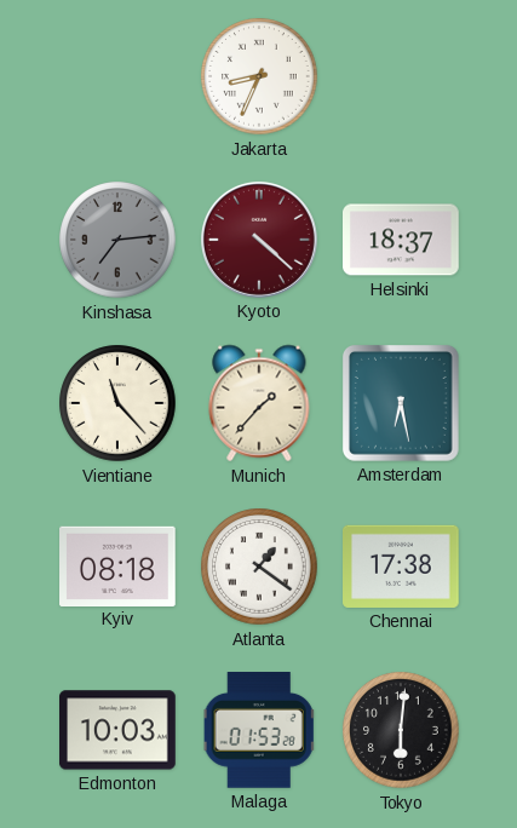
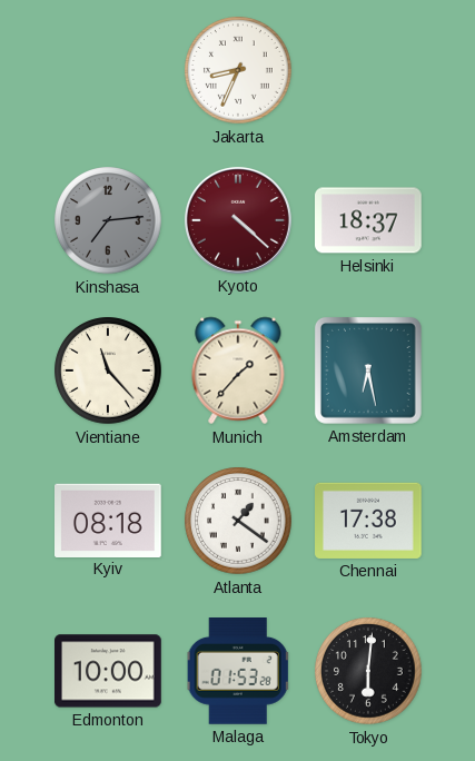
Edmonton: 10:03 -> 10:00 (108, 671)
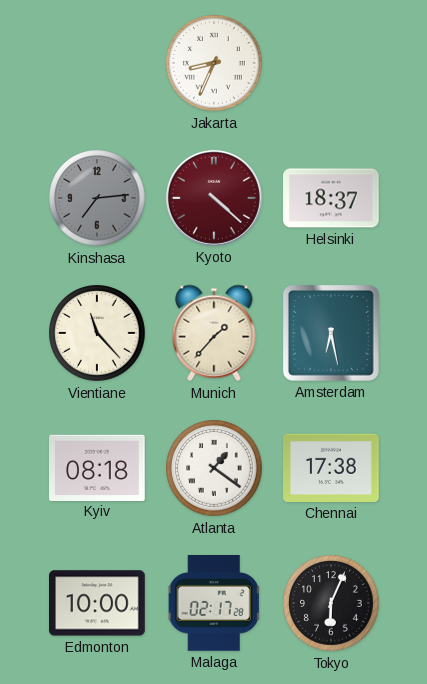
Malaga: 01:53 -> 02:17 (214, 604)
Tokyo: 6:01 -> 6:04 (331, 603)
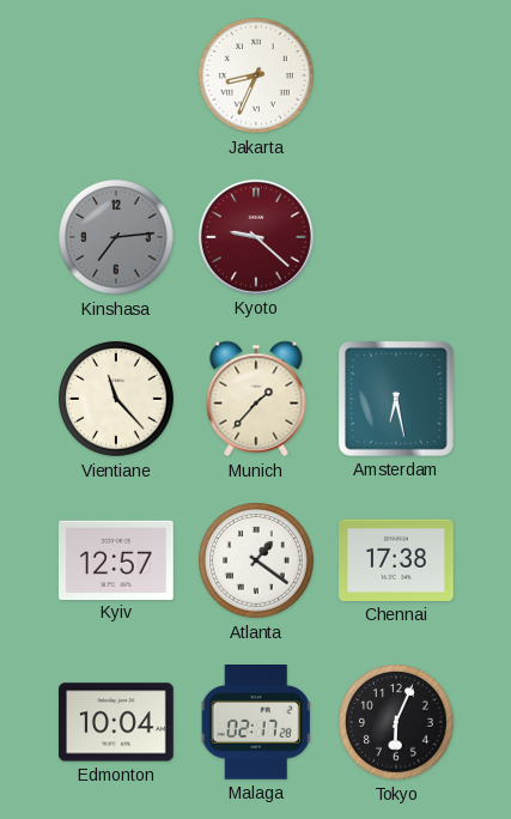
Kyoto: 4:22 -> 9:22 (256, 237)
Helsinki: 18:37 -> none (332, 198)
Kyiv: 08:18 -> 12:57 (117, 559)
Edmonton: 10:00 -> 10:04 (116, 722)
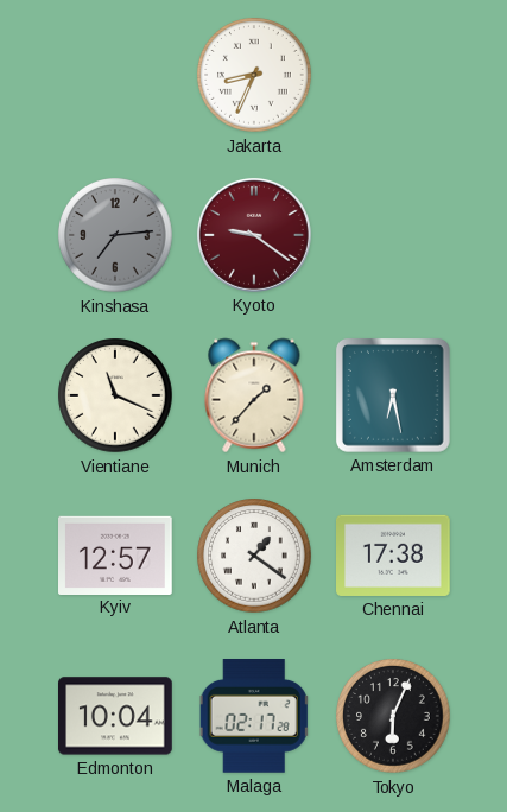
Kyoto: 9:22 -> 9:21 (254, 235)
Vientiane: 11:23 -> 11:19 (115, 395)
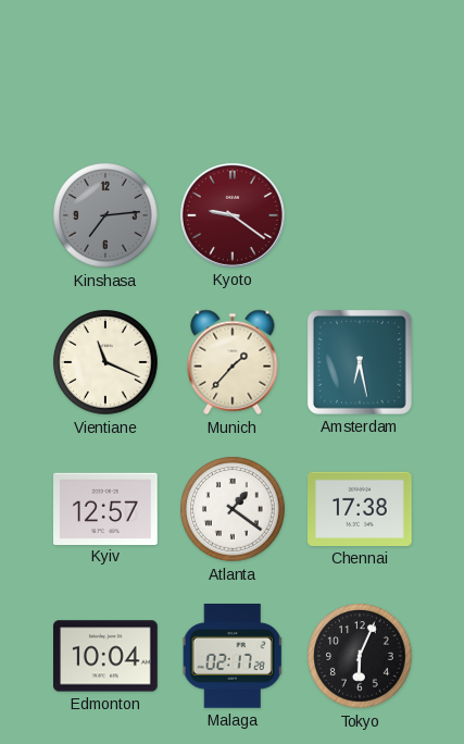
Jakarta: 8:34 -> none (254, 75)
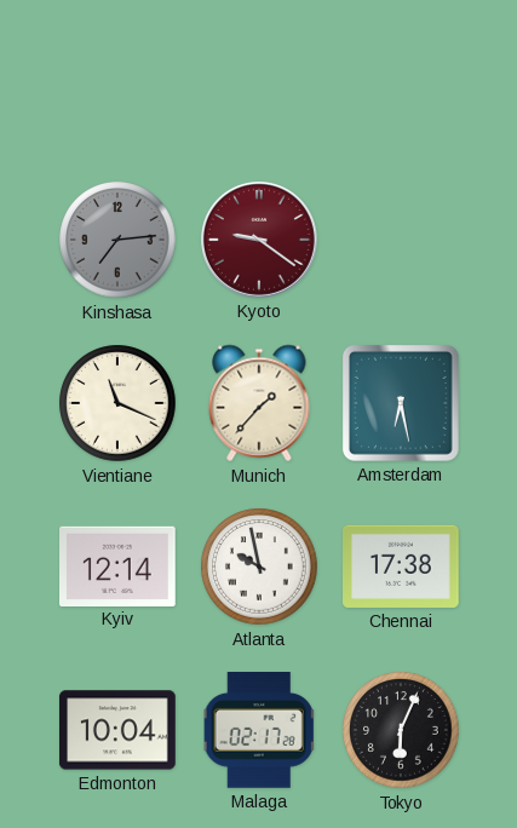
Kyiv: 12:57 -> 12:14 (119, 565)
Atlanta: 1:21 -> 9:58 (259, 567)
